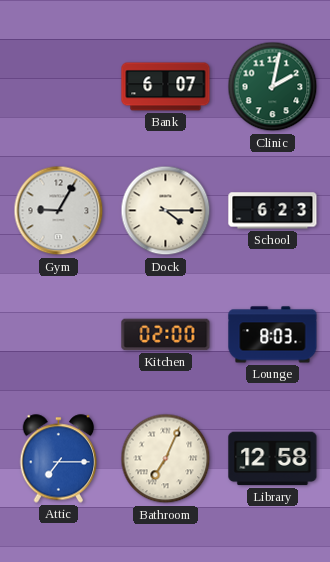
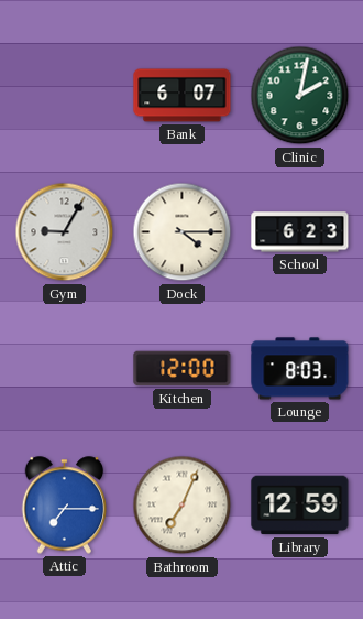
Kitchen: 02:00 -> 12:00 (183, 369)
Library: 12:58 -> 12:59 (300, 506)
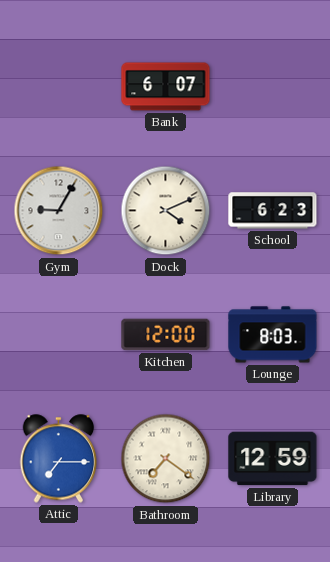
Clinic: 2:02 -> none (300, 96)
Dock: 4:15 -> 4:11 (166, 211)
Bathroom: 7:04 -> 7:21 (166, 459)
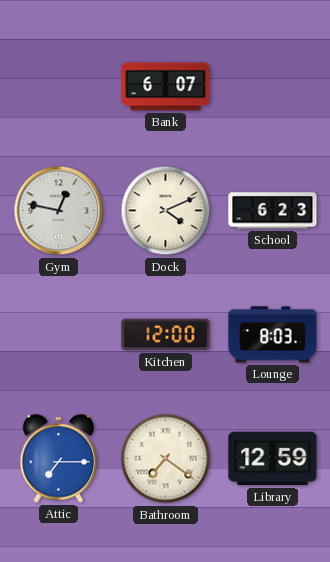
Gym: 9:05 -> 12:47 (59, 211)
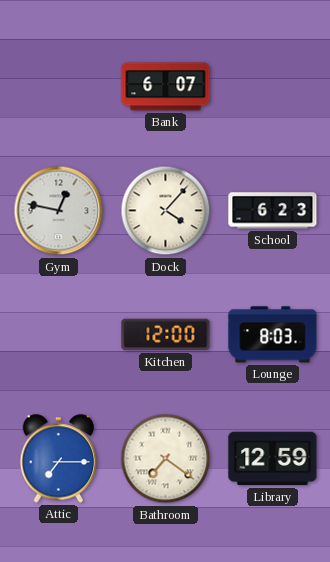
Dock: 4:11 -> 4:07 (166, 211)
